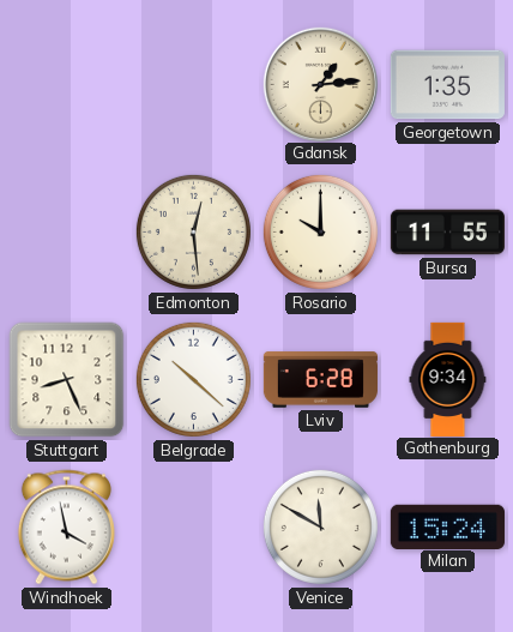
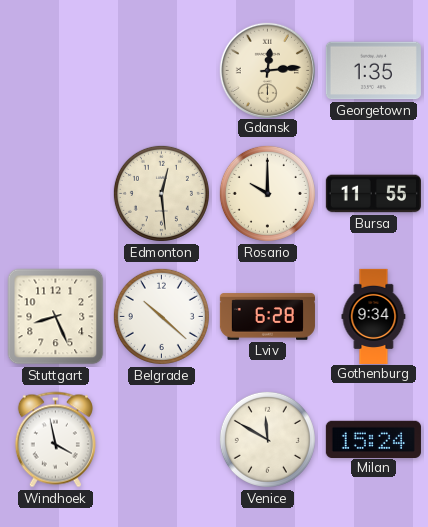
Gdansk: 1:14 -> 12:14 (267, 70)
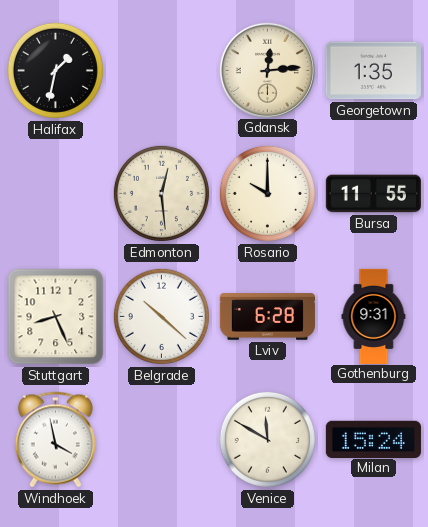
Halifax: none -> 1:32 (55, 70)
Gothenburg: 9:34 -> 9:31 (374, 316)
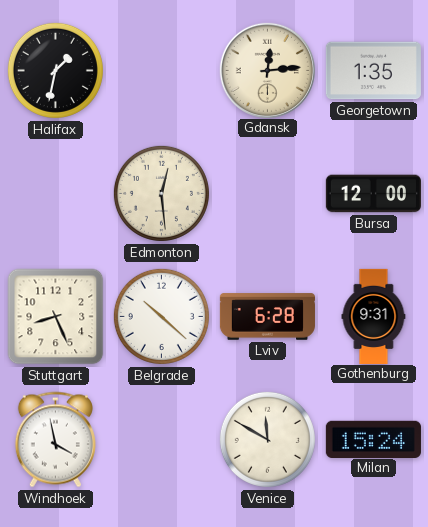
Rosario: 10:00 -> none (267, 193)
Bursa: 11:55 -> 12:00 (373, 194)
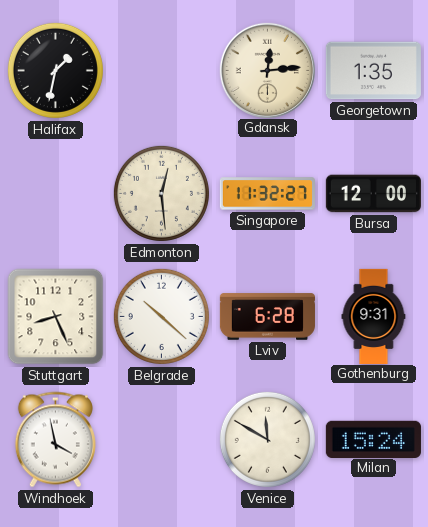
Singapore: none -> 11:32 (267, 194)
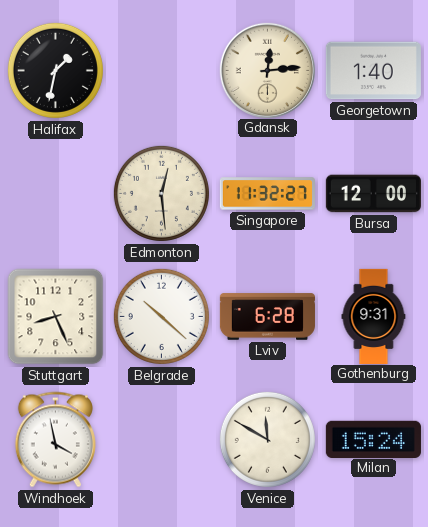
Georgetown: 1:35 -> 1:40 (373, 71)
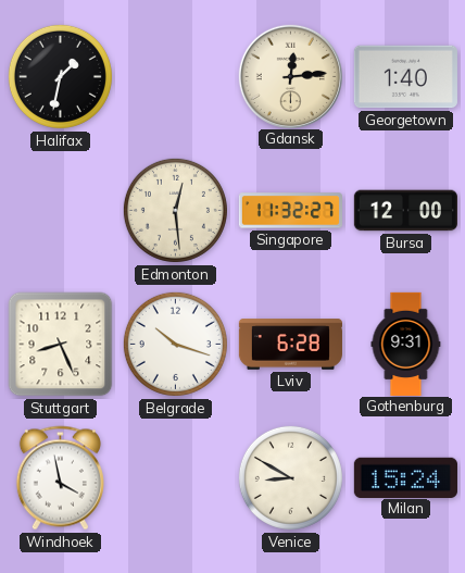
Belgrade: 10:22 -> 10:18 (175, 344)
Venice: 11:50 -> 8:50 (290, 477)
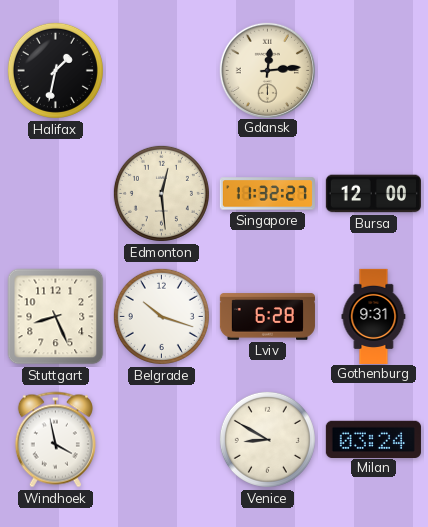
Georgetown: 1:40 -> none (405, 77)
Milan: 15:24 -> 03:24 (373, 439)
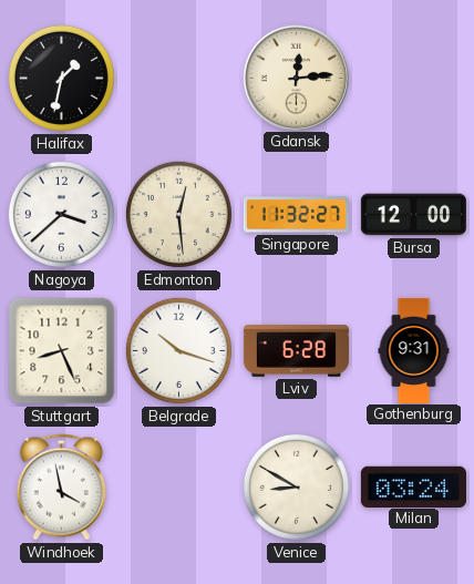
Nagoya: none -> 3:38 (61, 214)
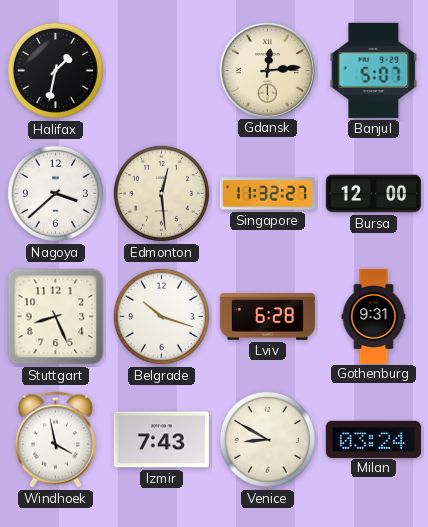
Banjul: none -> 5:07 (374, 70)
Izmir: none -> 7:43 (161, 440)
